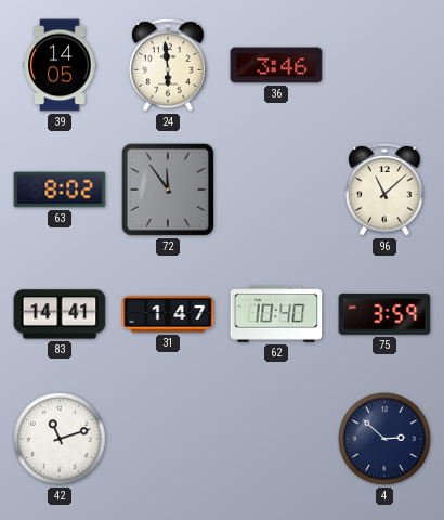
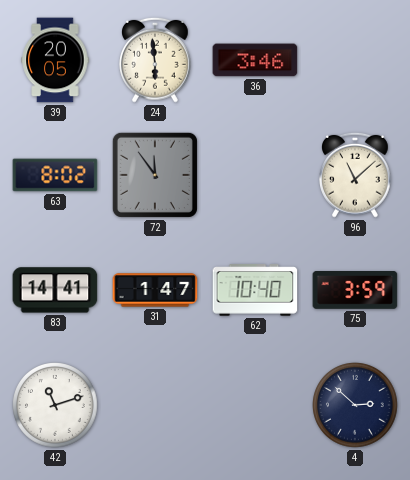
39: 14:05 -> 20:05 (55, 60)
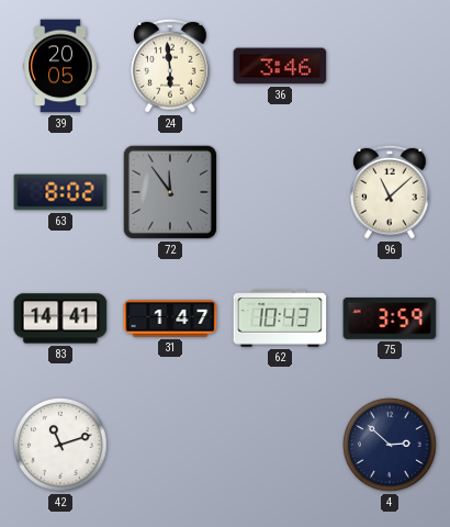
62: 10:40 -> 10:43 (280, 318)
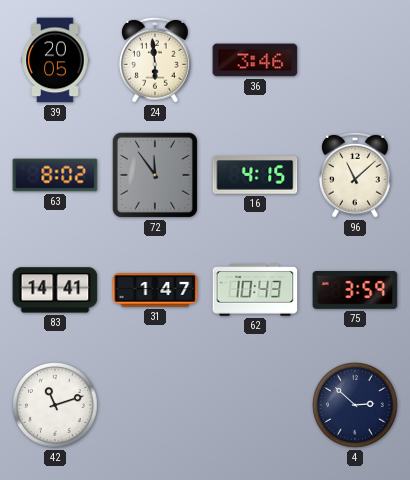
16: none -> 4:15 (255, 175)
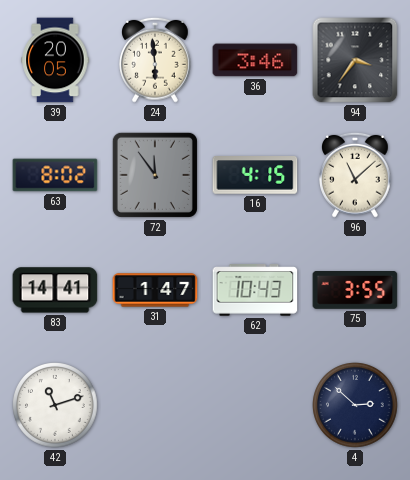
94: none -> 3:36 (355, 60)
75: 3:59 -> 3:55 (355, 291)
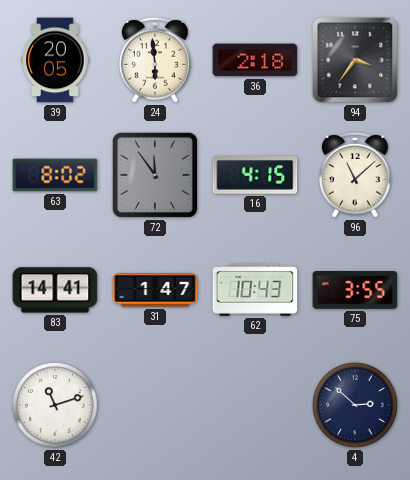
36: 3:46 -> 2:18 (255, 60)
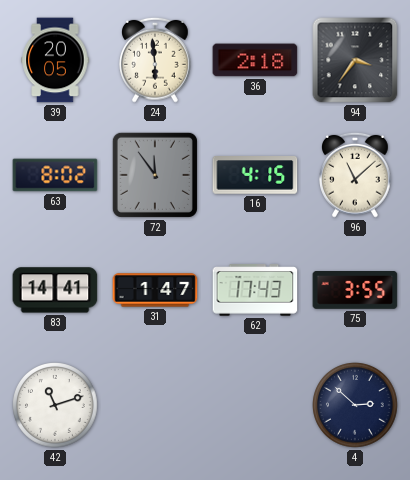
62: 10:43 -> 17:43 (255, 290)
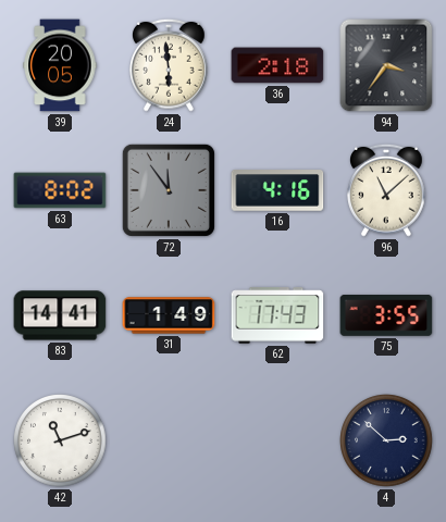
16: 4:15 -> 4:16 (277, 190)
31: 1:47 -> 1:49 (169, 315)
